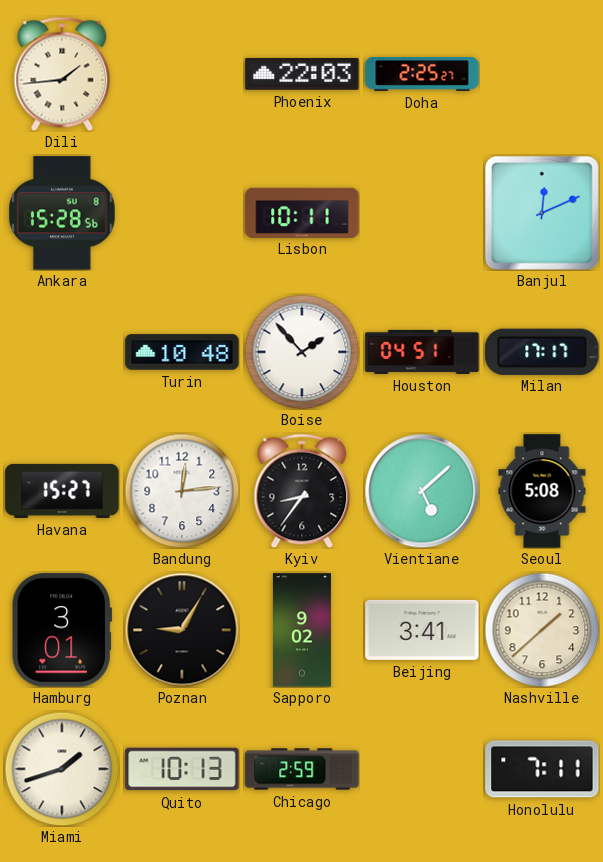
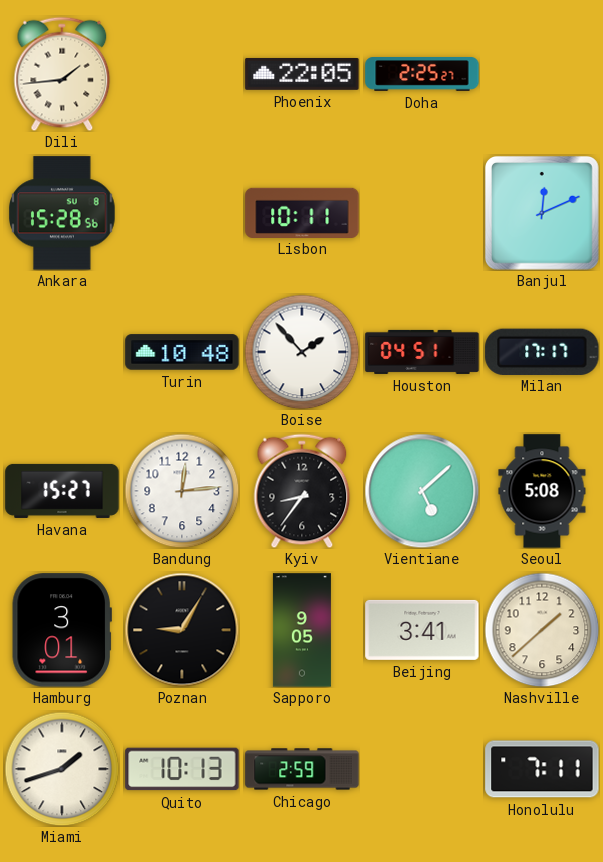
Phoenix: 22:03 -> 22:05 (302, 74)
Sapporo: 9:02 -> 9:05 (302, 630)
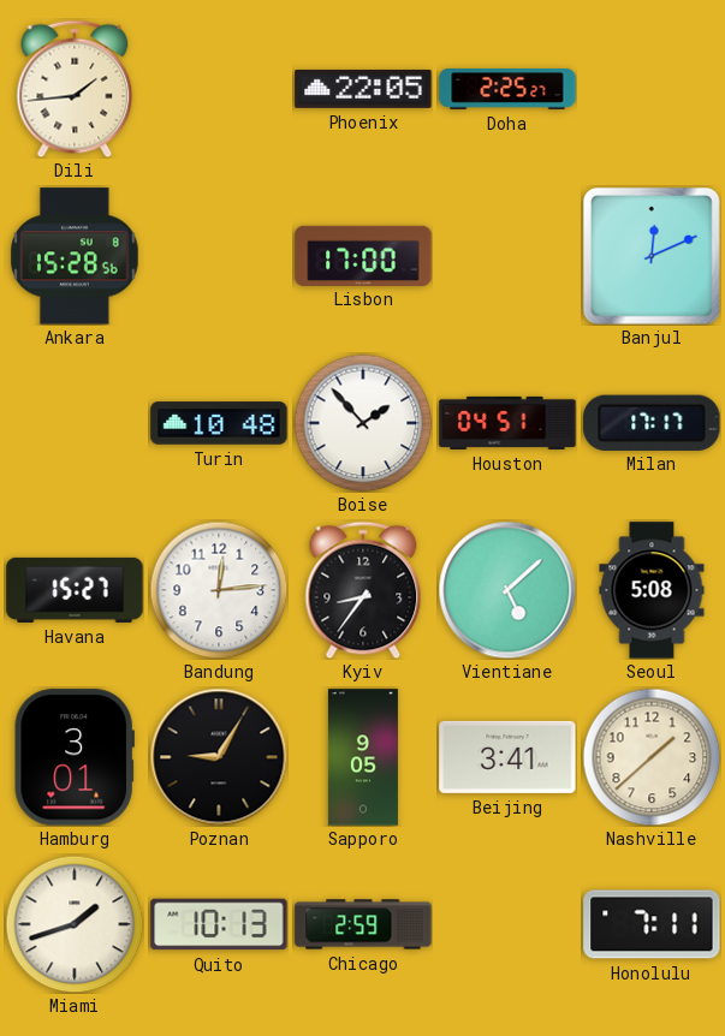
Lisbon: 10:11 -> 17:00 (363, 255)
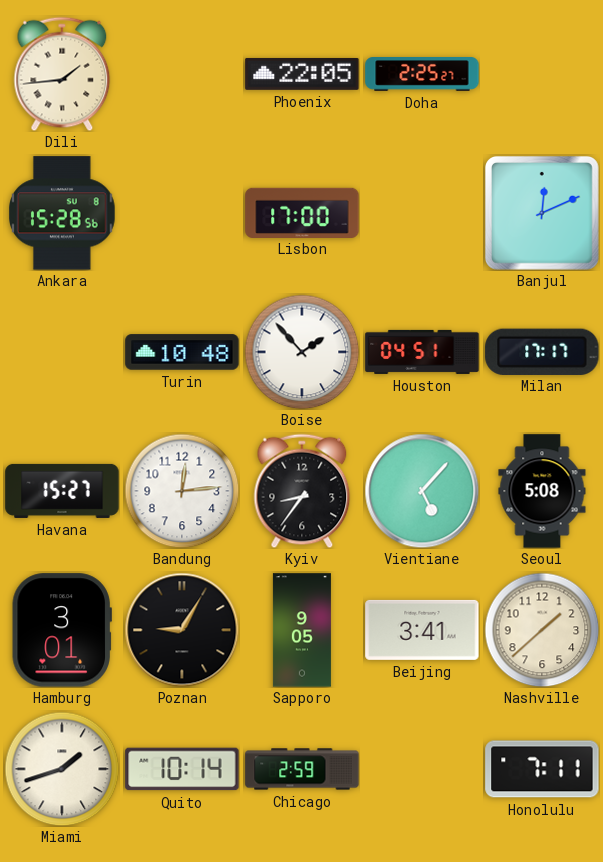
Vientiane: 5:08 -> 5:07 (422, 491)
Quito: 10:13 -> 10:14 (182, 769)
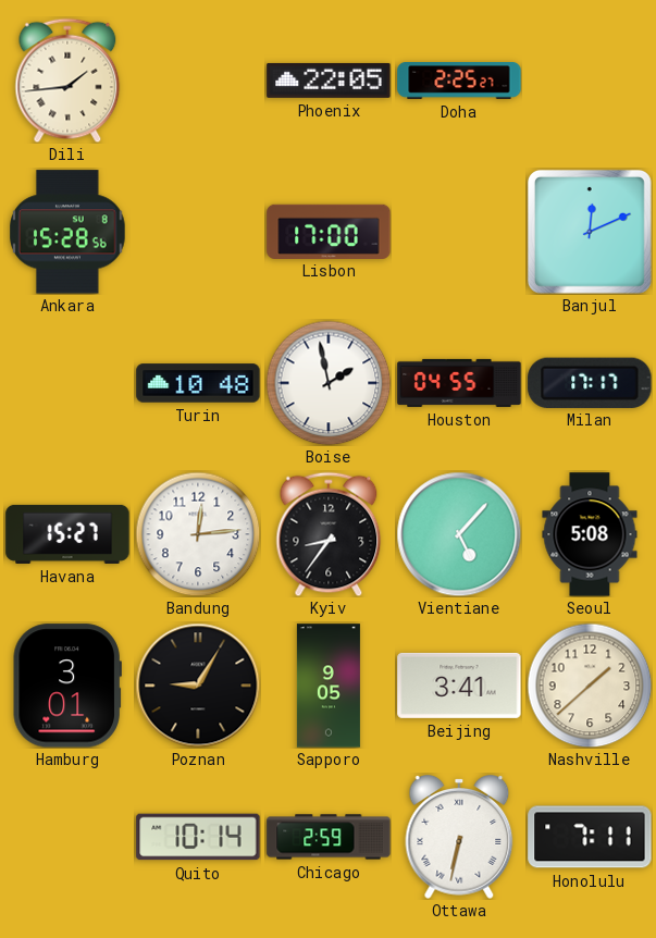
Boise: 1:53 -> 1:58 (329, 383)
Houston: 04:51 -> 04:55 (459, 383)
Miami: 1:42 -> none (62, 769)
Ottawa: none -> 6:32 (459, 838)
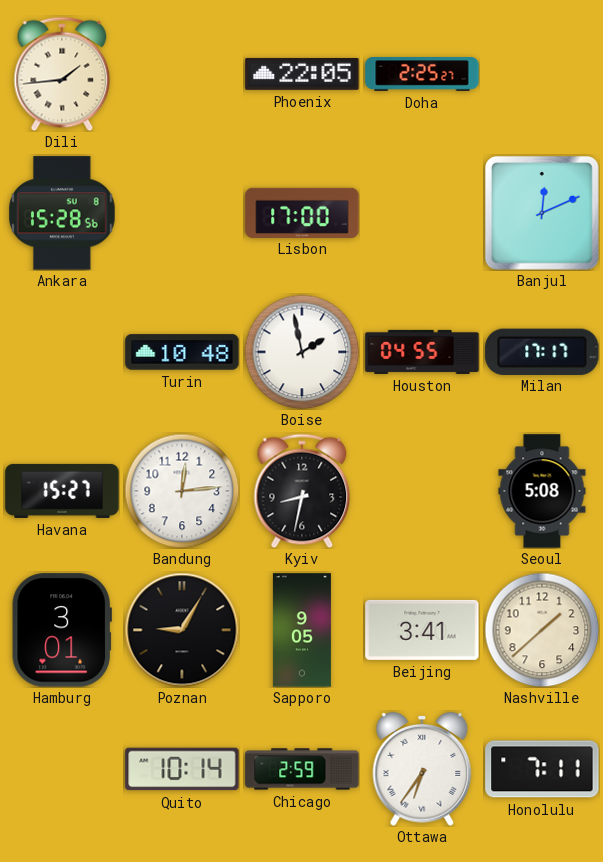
Kyiv: 8:36 -> 8:32 (302, 491)
Vientiane: 5:07 -> none (459, 534)
Ottawa: 6:32 -> 6:36 (422, 770)
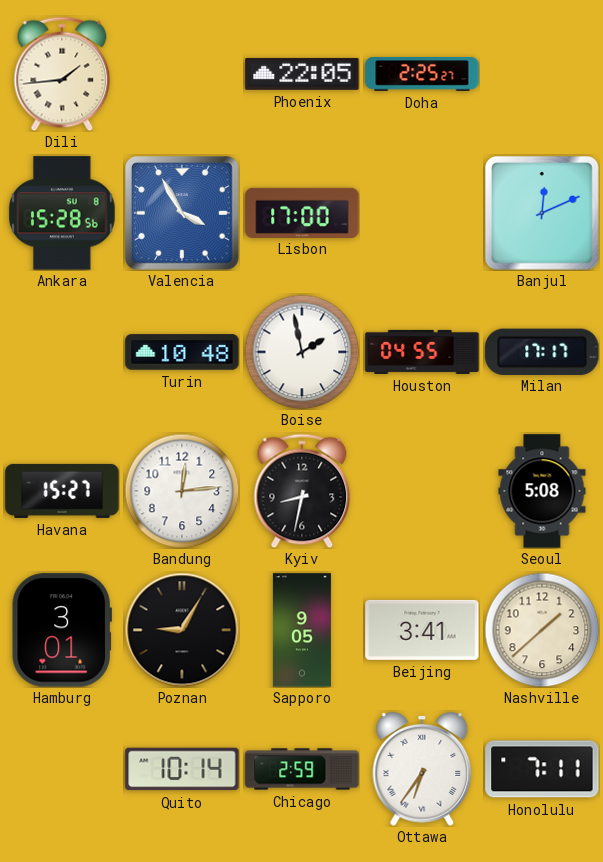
Valencia: none -> 3:55 (182, 213)
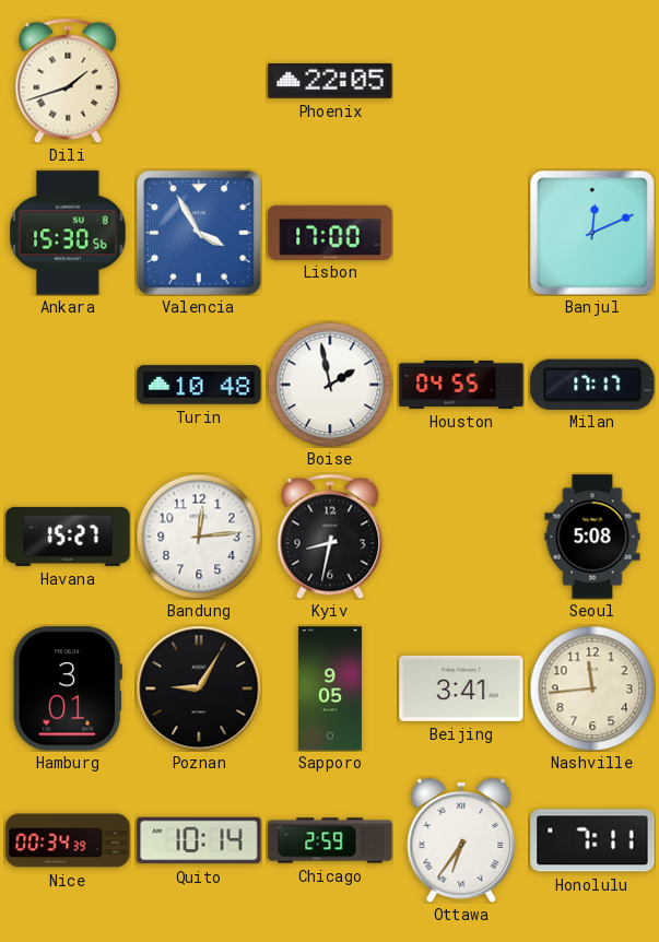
Dili: 1:44 -> 1:42 (68, 81)
Doha: 2:25 -> none (422, 75)
Ankara: 15:28 -> 15:30 (69, 233)
Nashville: 1:38 -> 11:44 (592, 688)
Nice: none -> 00:34 (68, 840)
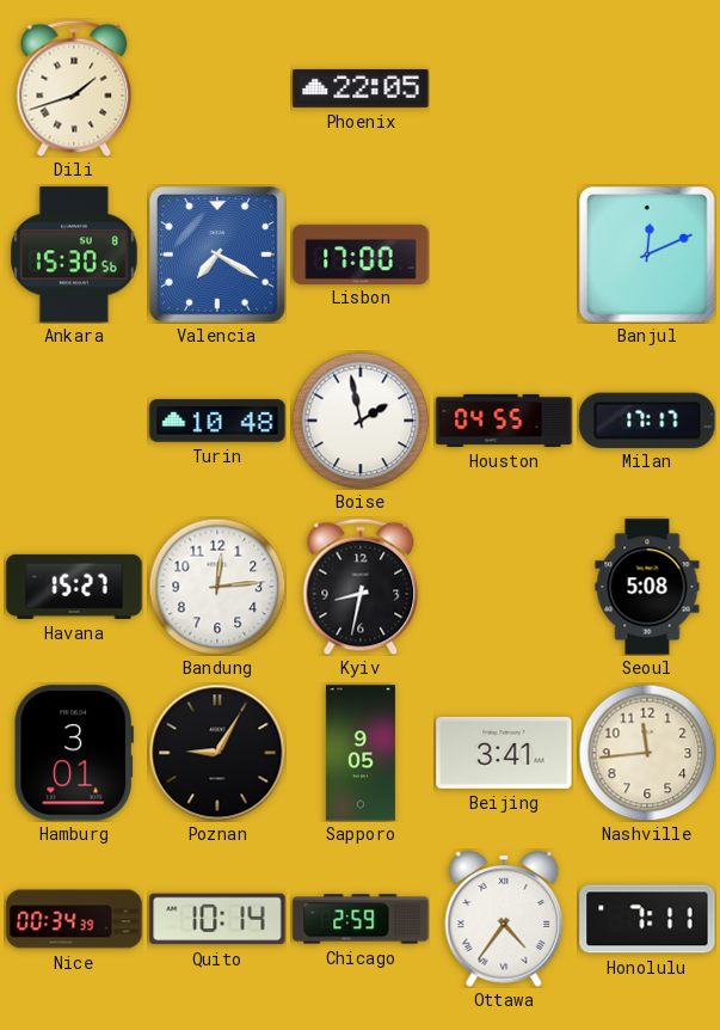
Valencia: 3:55 -> 7:20 (217, 255)
Ottawa: 6:36 -> 4:36 (504, 920)
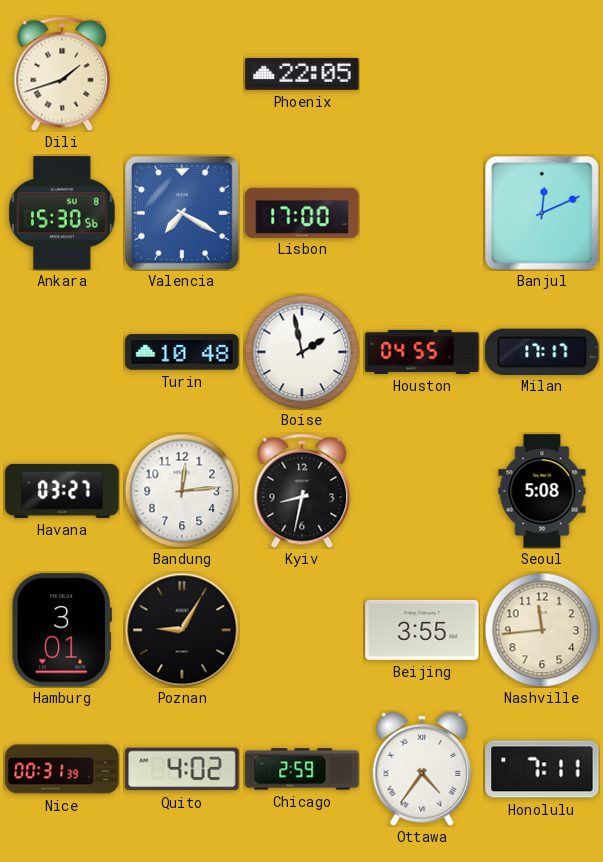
Havana: 15:27 -> 03:27 (62, 491)
Sapporo: 9:05 -> none (361, 753)
Beijing: 3:41 -> 3:55 (422, 630)
Nice: 00:34 -> 00:31 (62, 769)
Quito: 10:14 -> 4:02 (182, 769)
